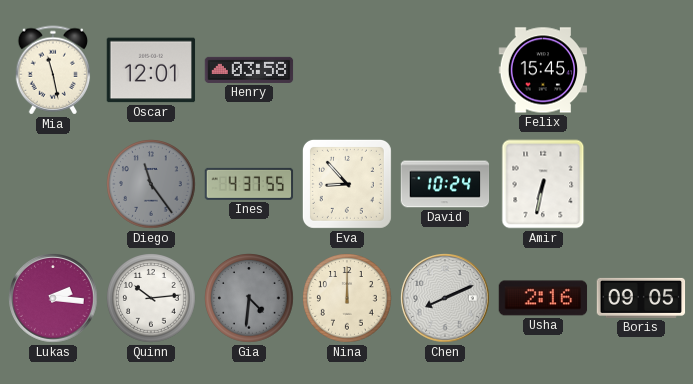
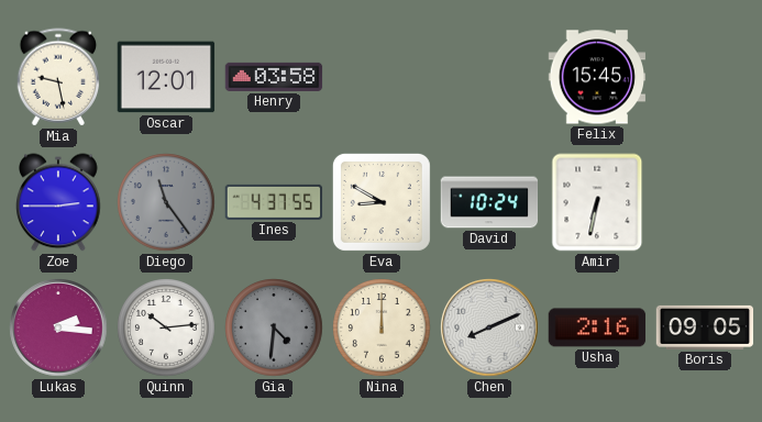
Mia: 11:28 -> 9:28 (58, 77)
Zoe: none -> 2:45 (58, 202)
Eva: 8:53 -> 8:50 (382, 202)
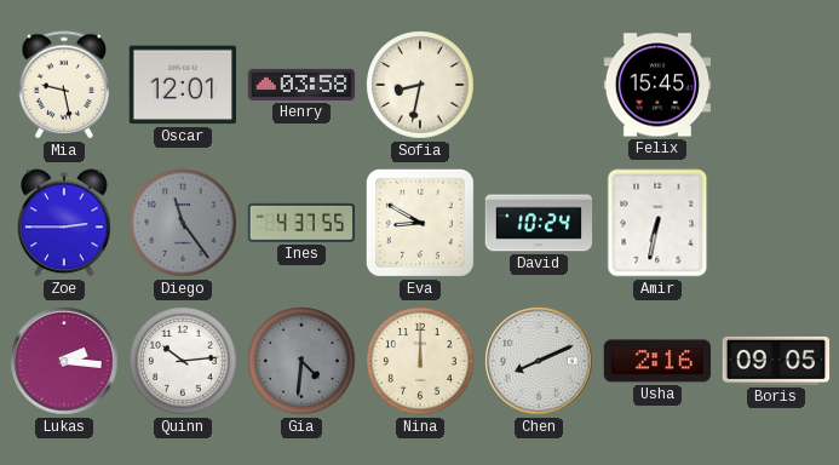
Sofia: none -> 8:32 (420, 85)
